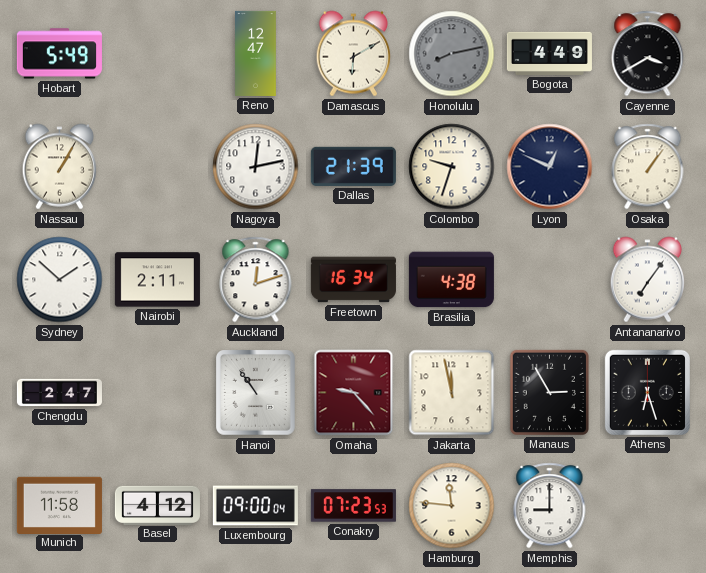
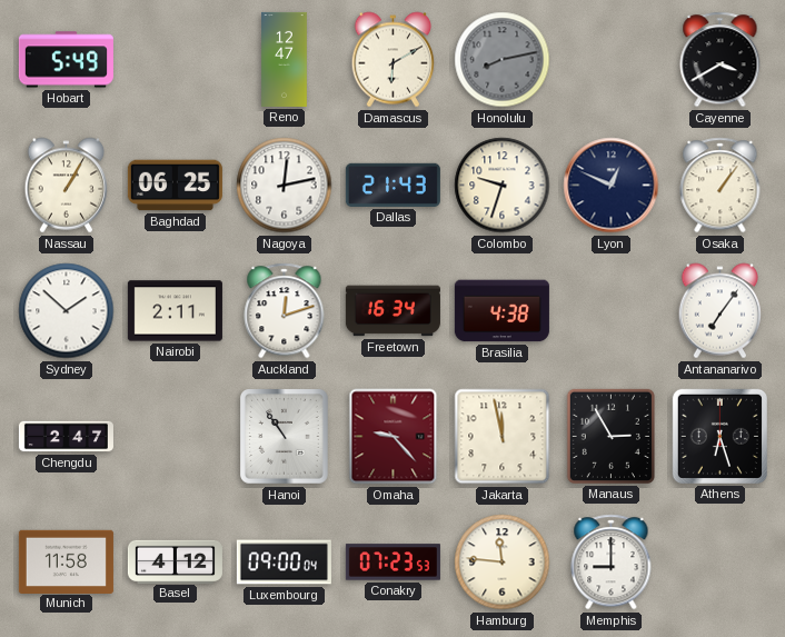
Bogota: 4:49 -> none (549, 53)
Baghdad: none -> 06:25 (175, 186)
Dallas: 21:39 -> 21:43 (392, 185)
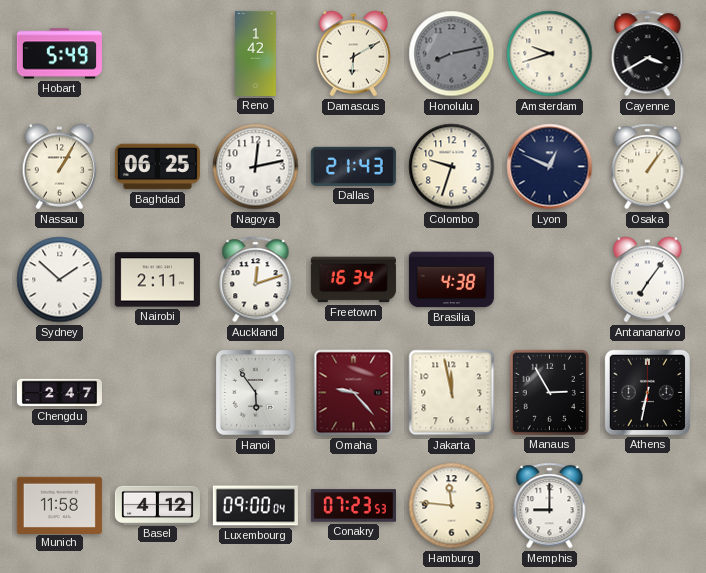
Reno: 12:47 -> 1:42 (256, 53)
Amsterdam: none -> 9:42 (550, 54)
Hanoi: 10:54 -> 5:54 (256, 393)
Athens: 6:27 -> 6:32 (647, 392)
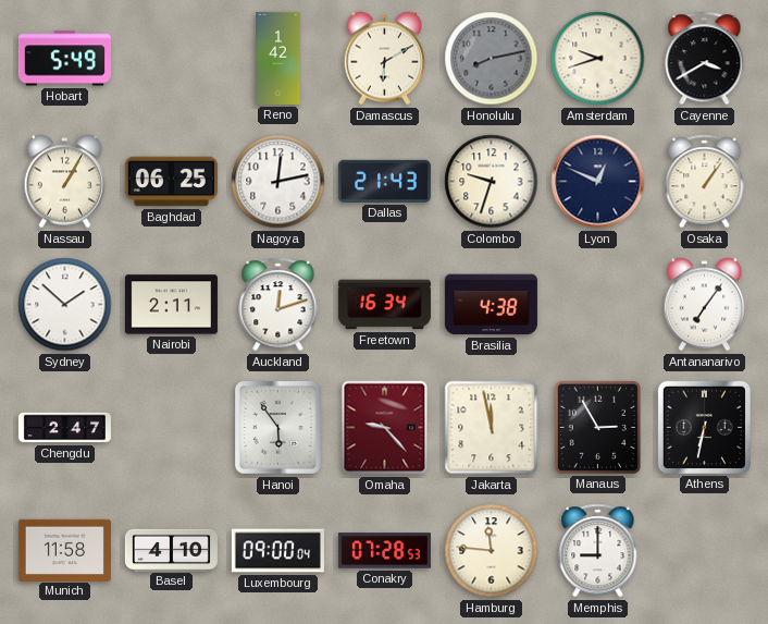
Basel: 4:12 -> 4:10 (171, 550)
Conakry: 07:23 -> 07:28 (384, 551)
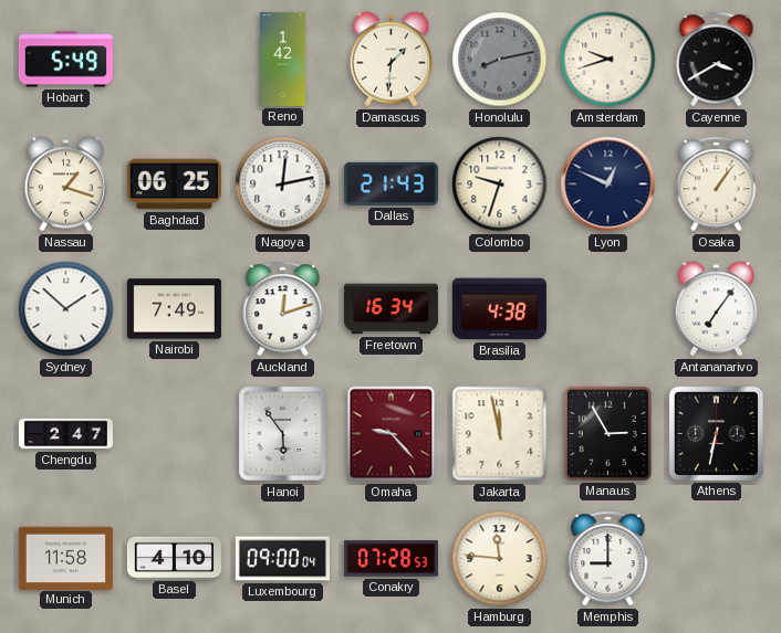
Damascus: 6:10 -> 1:31 (392, 60)
Nassau: 1:05 -> 1:18 (66, 184)
Nairobi: 2:11 -> 7:49 (174, 309)
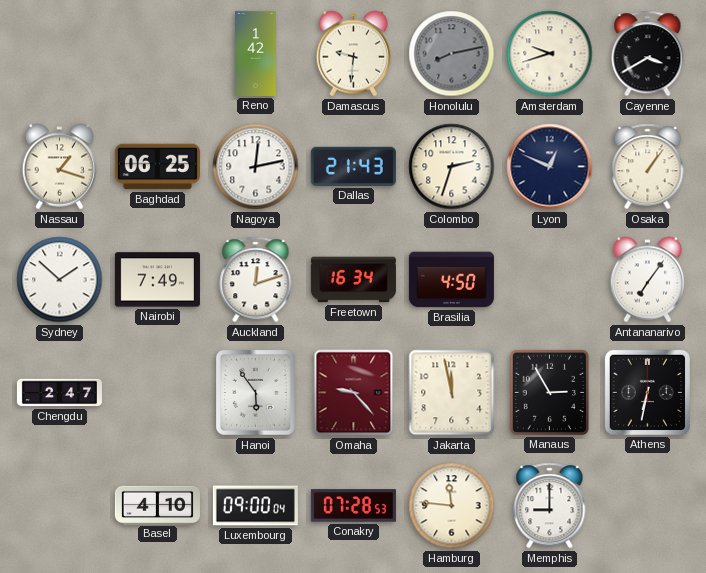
Hobart: 5:49 -> none (65, 60)
Damascus: 1:31 -> 9:31 (354, 54)
Colombo: 9:33 -> 2:33 (452, 167)
Brasilia: 4:38 -> 4:50 (451, 280)
Munich: 11:58 -> none (65, 558)
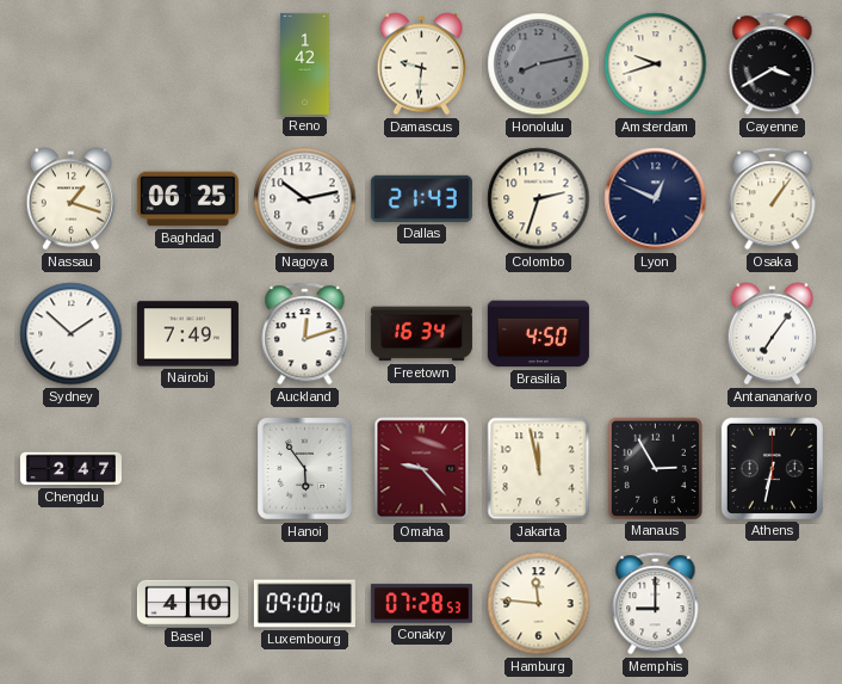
Nagoya: 12:13 -> 10:13 (305, 199)
